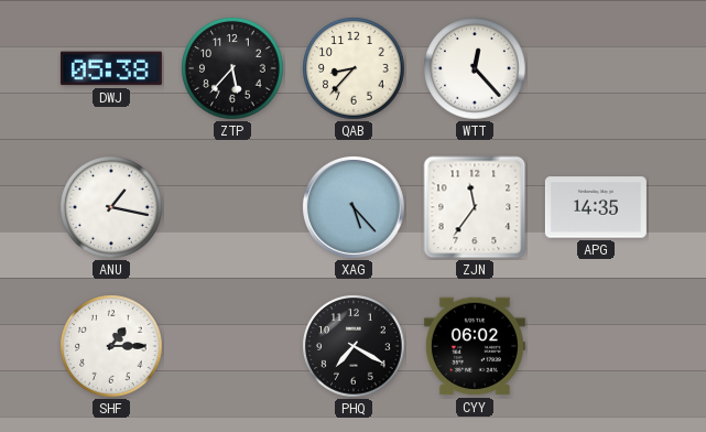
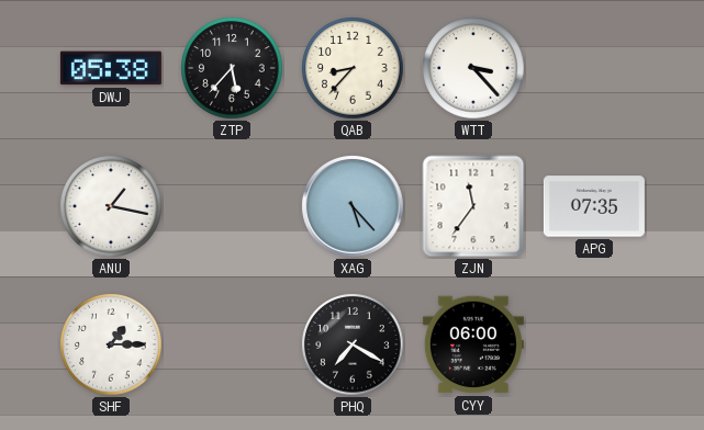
WTT: 12:23 -> 3:23 (473, 68)
APG: 14:35 -> 07:35 (594, 206)
CYY: 06:02 -> 06:00 (473, 344)
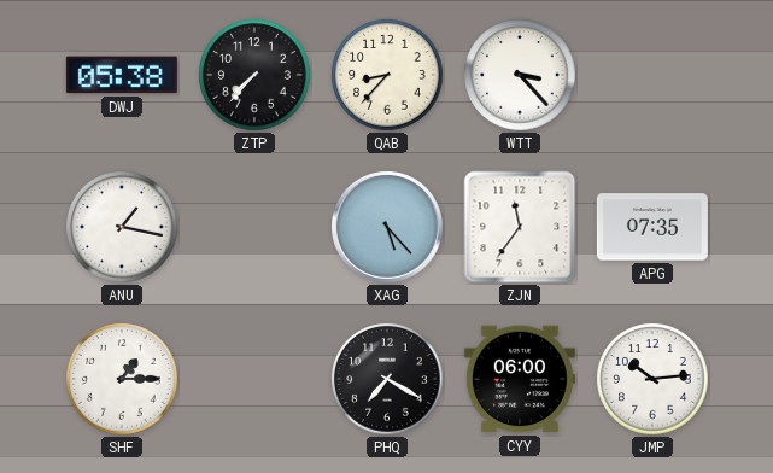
ZTP: 5:37 -> 7:37 (254, 75)
JMP: none -> 10:14 (652, 379)
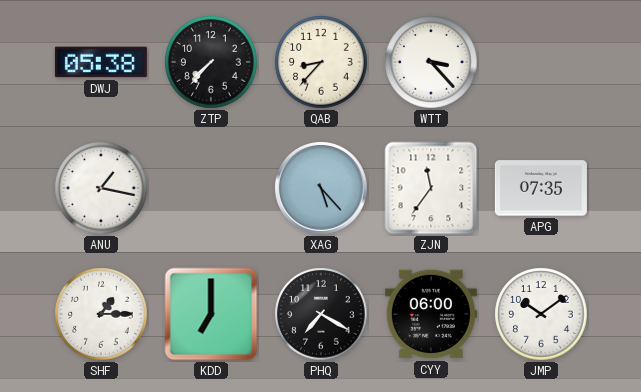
KDD: none -> 7:00 (211, 314)
JMP: 10:14 -> 10:09 (541, 314)
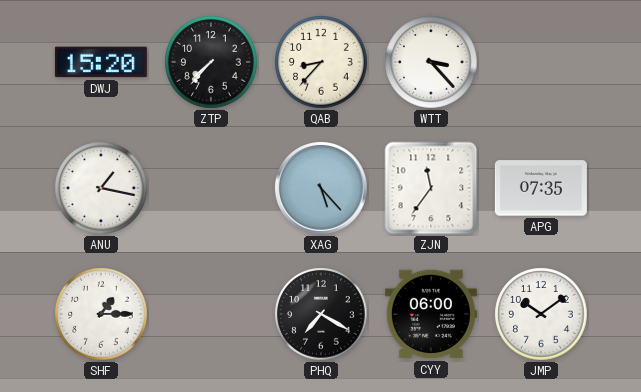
DWJ: 05:38 -> 15:20 (101, 62)
KDD: 7:00 -> none (211, 314)
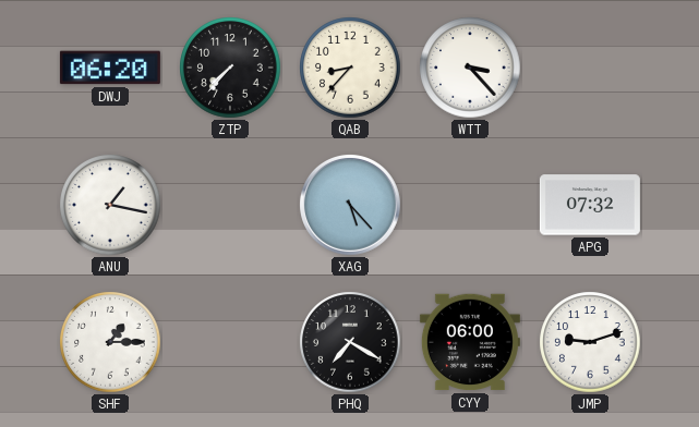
DWJ: 15:20 -> 06:20 (110, 68)
ZJN: 11:36 -> none (431, 188)
APG: 07:35 -> 07:32 (590, 205)
JMP: 10:09 -> 9:12 (590, 342)
